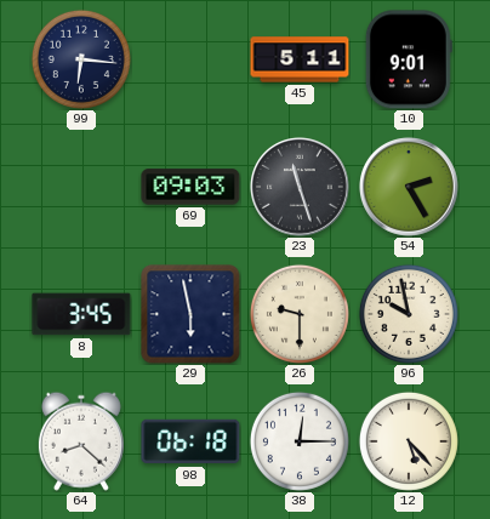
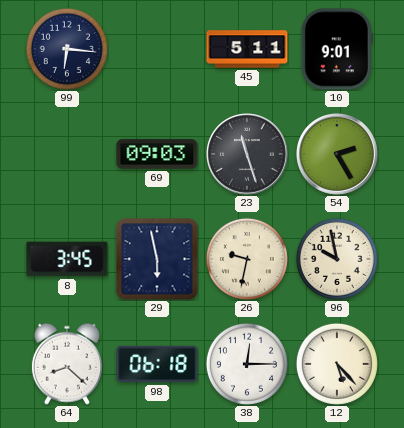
26: 9:30 -> 9:32 (247, 259)
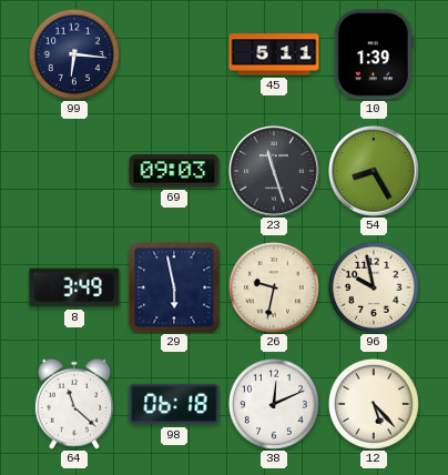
10: 9:01 -> 1:39 (374, 54)
54: 2:25 -> 8:25 (375, 172)
8: 3:45 -> 3:49 (74, 287)
64: 8:22 -> 11:22 (74, 404)
38: 12:15 -> 12:11 (274, 404)
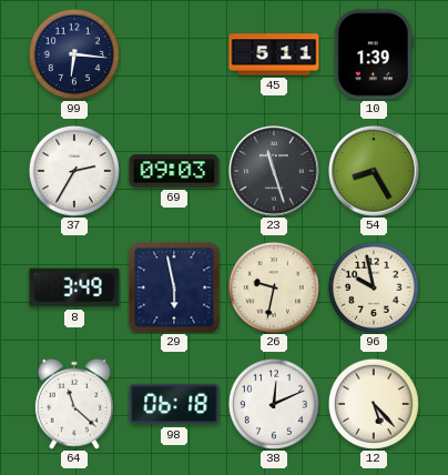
37: none -> 2:35 (74, 171)
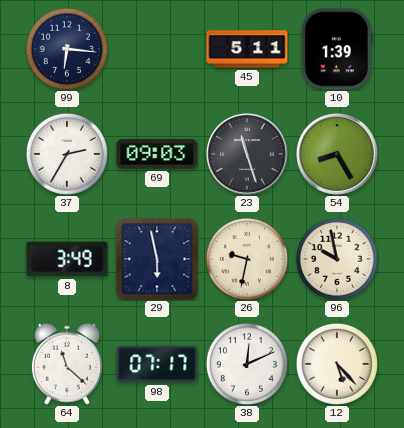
98: 06:18 -> 07:17 (157, 364)
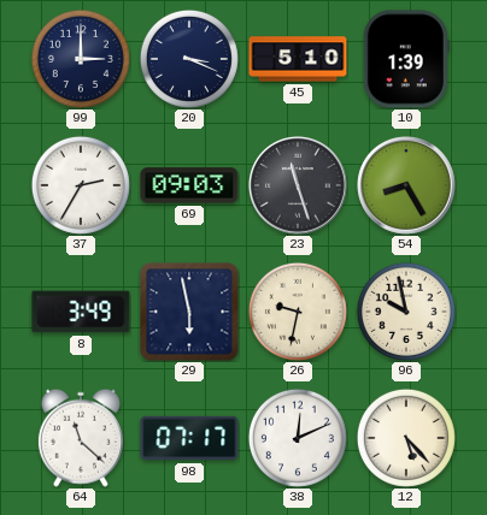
99: 6:16 -> 3:00 (81, 59)
20: none -> 3:19 (189, 59)
45: 5:11 -> 5:10 (298, 59)
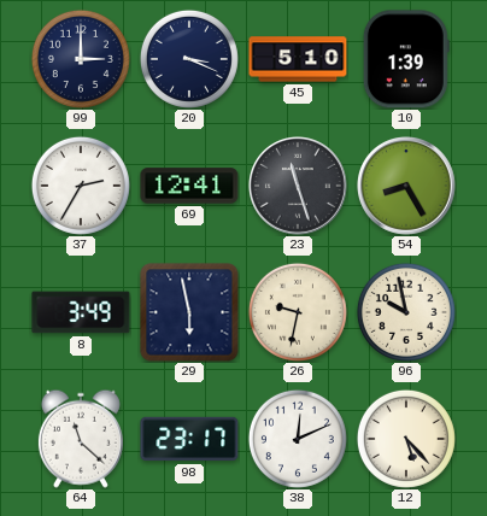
69: 09:03 -> 12:41 (189, 186)
98: 07:17 -> 23:17 (189, 439)
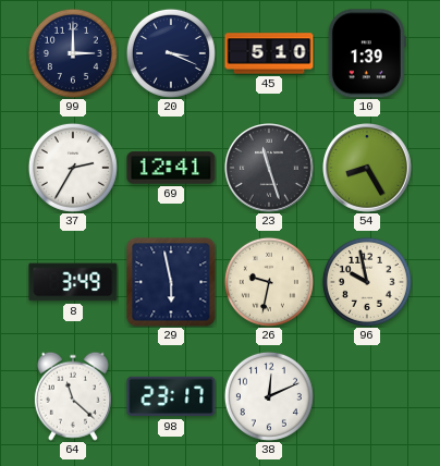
12: 5:23 -> none (406, 439)
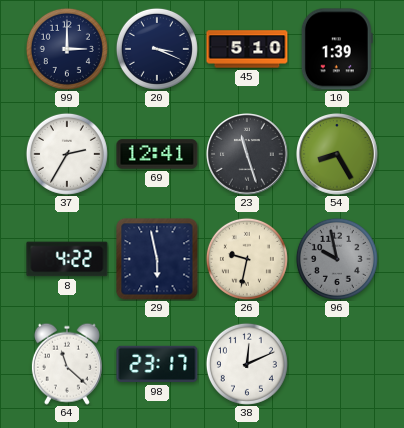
8: 3:49 -> 4:22 (67, 259)
96 dial: cream -> grey (337, 259)
